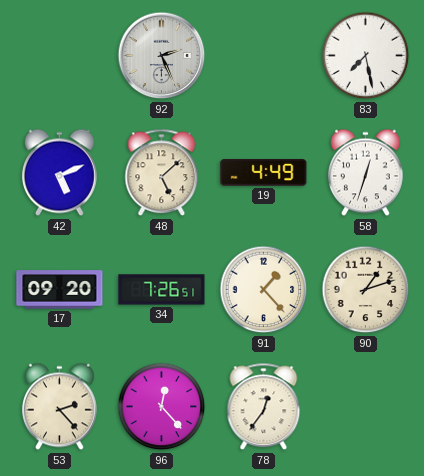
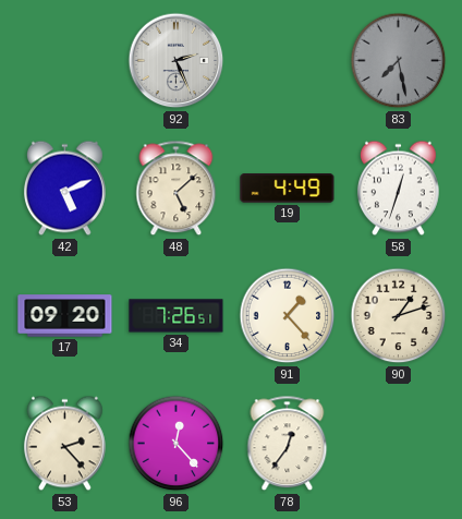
83 dial: white -> grey (399, 61)
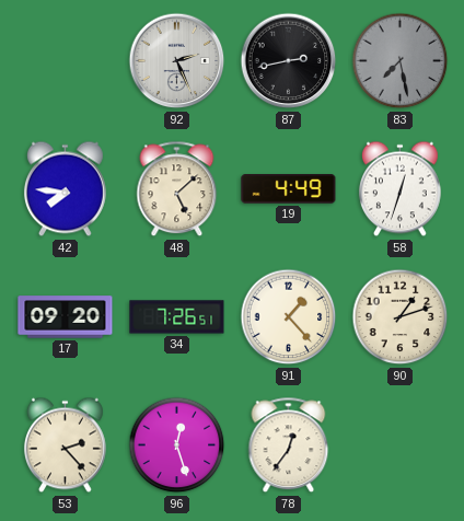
87: none -> 2:43 (289, 61)
42: 5:11 -> 7:46 (65, 189)
96: 12:23 -> 12:27 (177, 445)
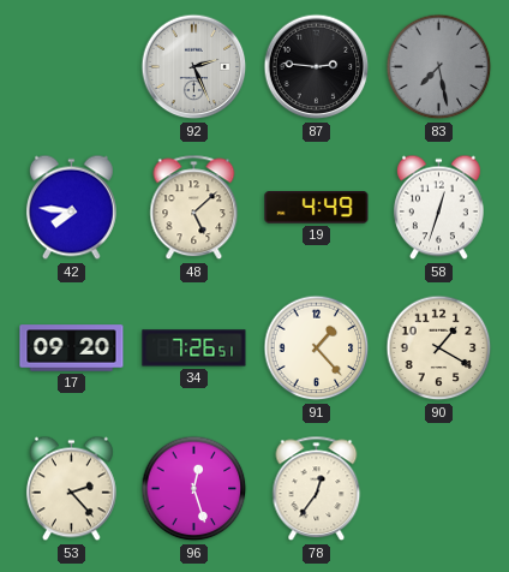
87: 2:43 -> 2:46 (317, 67)
90: 1:12 -> 1:20 (439, 348)
